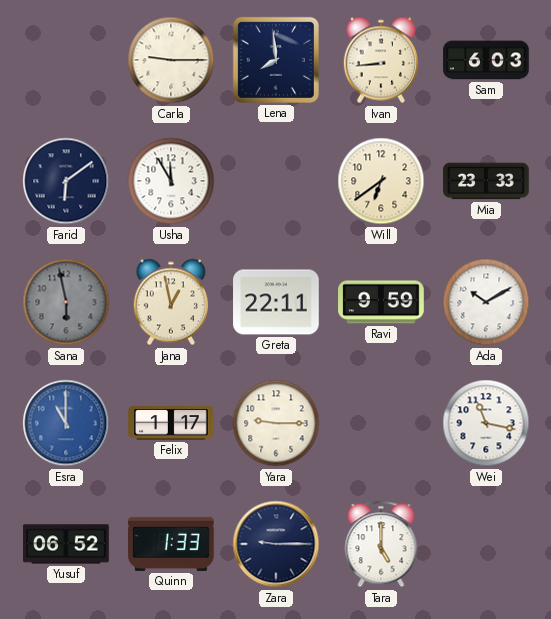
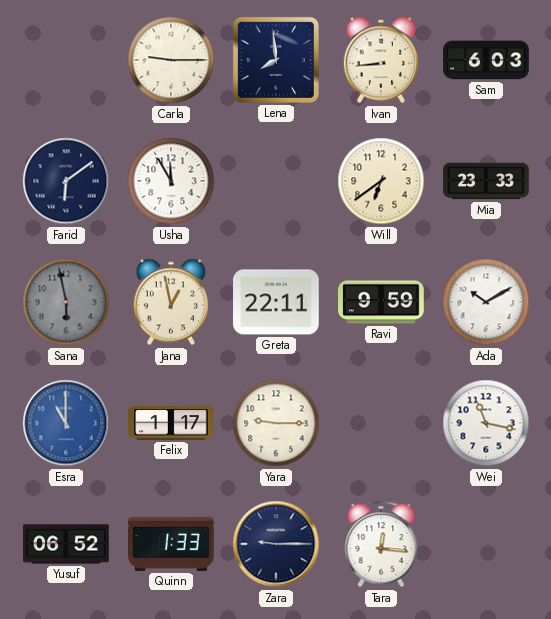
Tara: 5:00 -> 12:16 (381, 544)
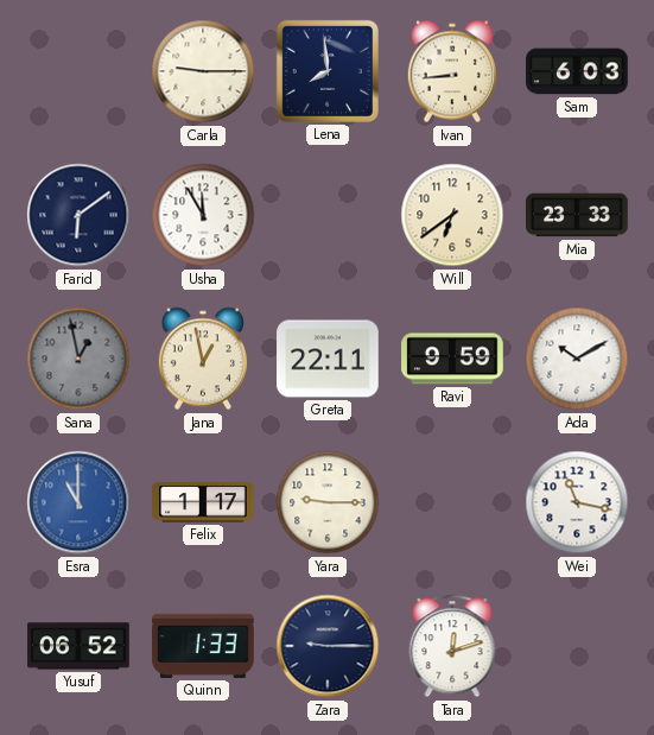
Sana: 5:58 -> 12:58 (78, 359)
Tara: 12:16 -> 12:12 (452, 646)
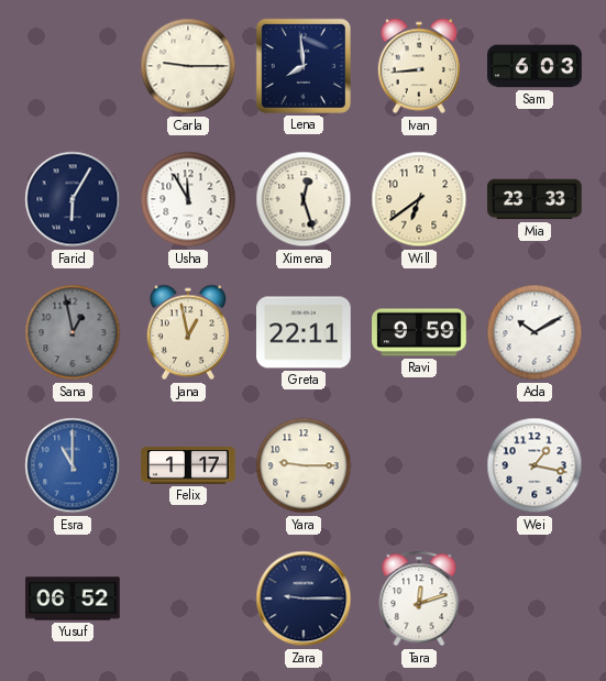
Farid: 6:09 -> 6:05 (73, 199)
Ximena: none -> 12:27 (304, 199)
Wei: 11:17 -> 1:17 (535, 465)
Quinn: 1:33 -> none (203, 646)
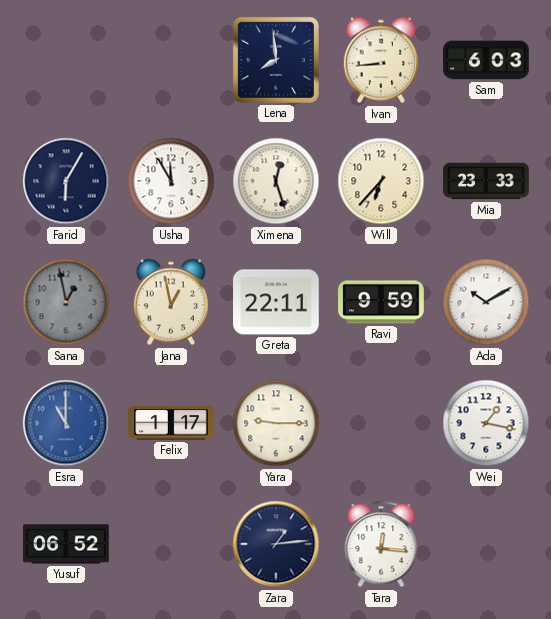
Carla: 9:15 -> none (188, 66)
Will: 6:39 -> 6:37 (381, 181)
Zara: 9:15 -> 1:14 (276, 544)
Tara: 12:12 -> 12:16 (381, 544)
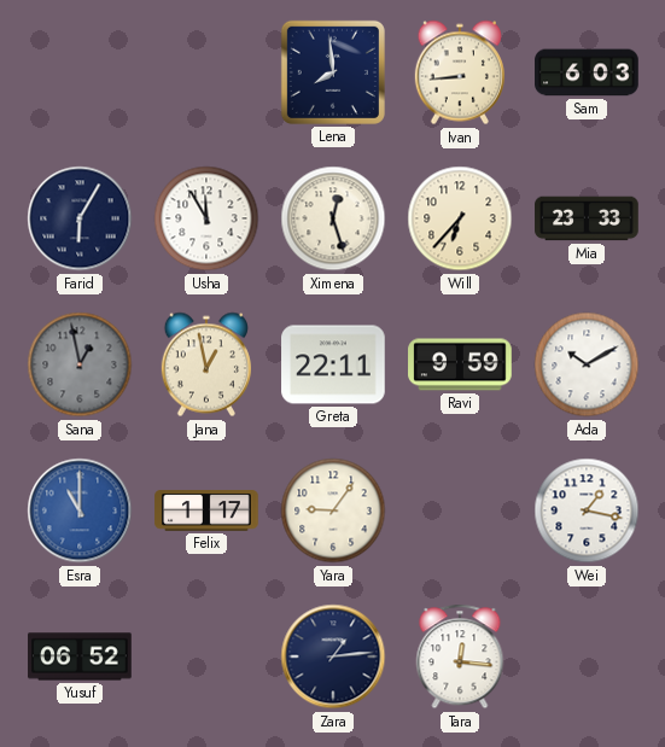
Yara: 9:15 -> 9:06 (333, 510)
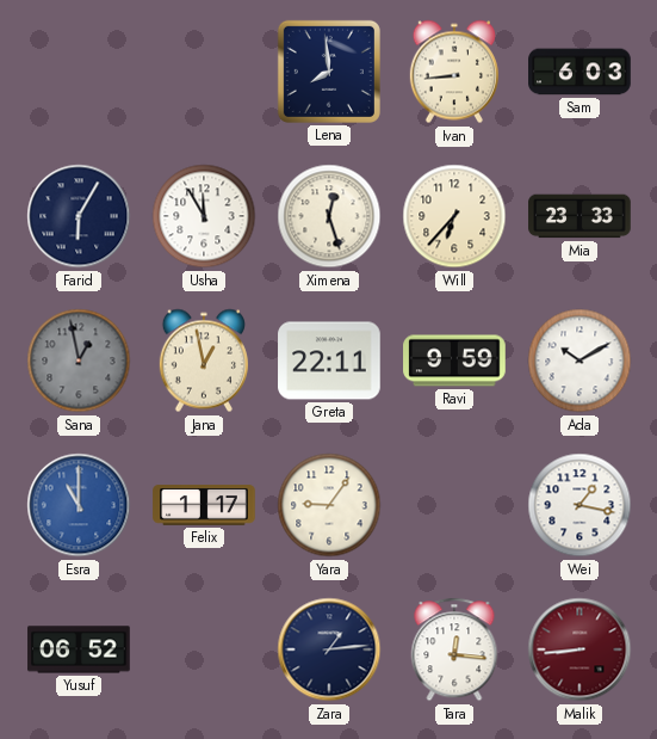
Malik: none -> 8:44 (579, 649)
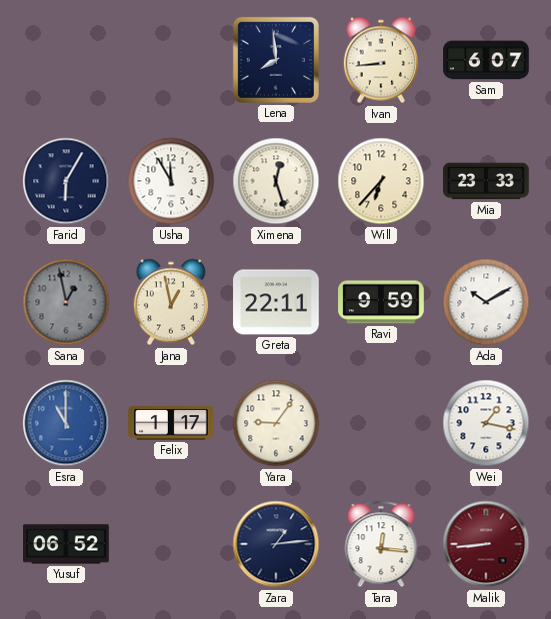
Sam: 6:03 -> 6:07 (486, 60)
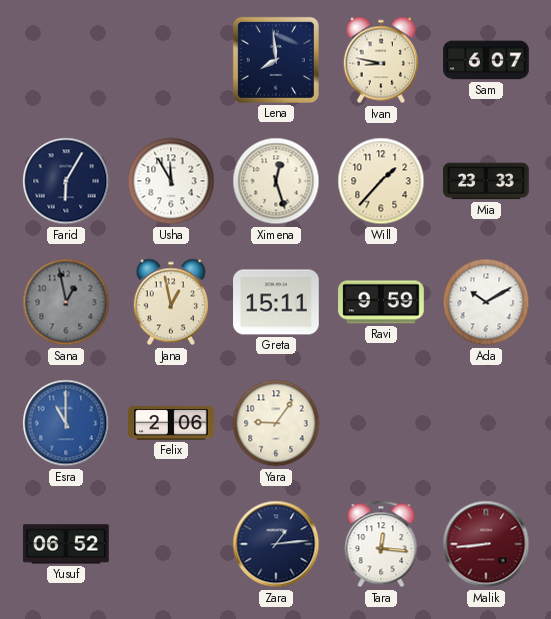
Ivan: 8:44 -> 8:47 (381, 60)
Will: 6:37 -> 1:37 (381, 181)
Greta: 22:11 -> 15:11 (276, 302)
Felix: 1:17 -> 2:06 (171, 423)
Wei: 1:17 -> none (486, 423)
